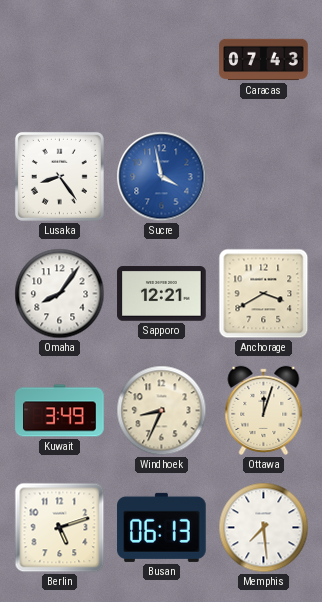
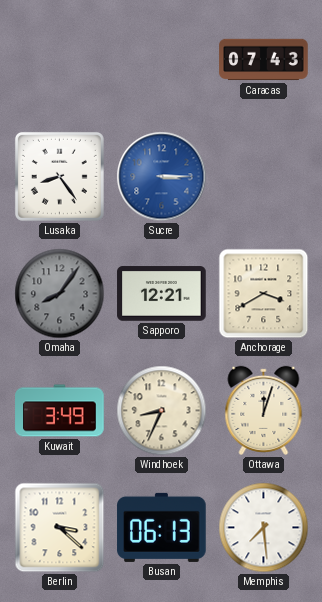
Sucre: 3:58 -> 3:15 (162, 177)
Omaha dial: white -> grey (60, 294)
Berlin: 5:12 -> 3:22 (60, 528)
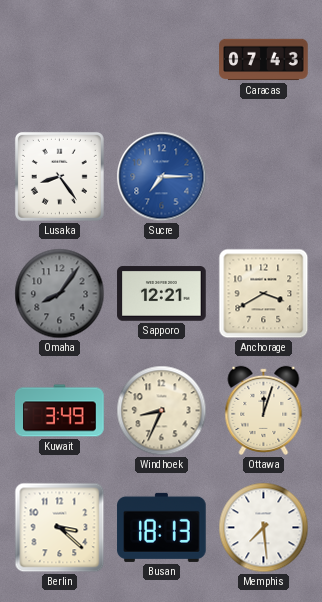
Sucre: 3:15 -> 7:15 (162, 177)
Busan: 06:13 -> 18:13 (162, 527)
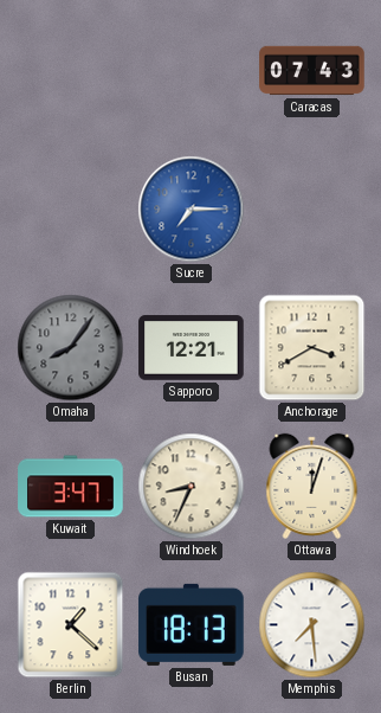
Lusaka: 8:24 -> none (59, 176)
Kuwait: 3:49 -> 3:47 (71, 487)
Berlin: 3:22 -> 1:22 (71, 625)
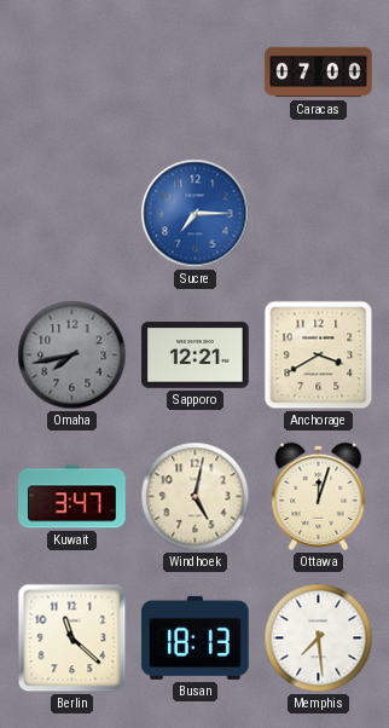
Caracas: 07:43 -> 07:00 (319, 73)
Omaha: 8:06 -> 7:43 (72, 356)
Windhoek: 8:34 -> 5:02 (196, 497)
Berlin: 1:22 -> 11:22 (72, 639)
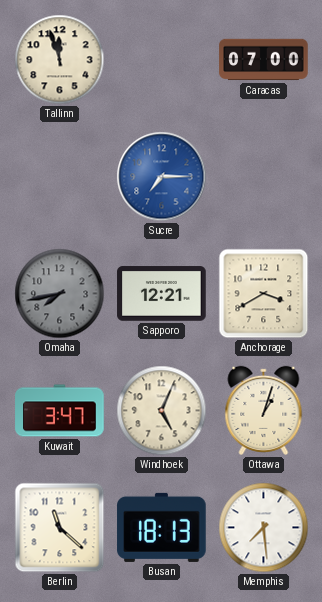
Tallinn: none -> 11:57 (60, 60)
Windhoek: 5:02 -> 5:04 (162, 411)
Ottawa: 12:03 -> 1:03 (264, 410)
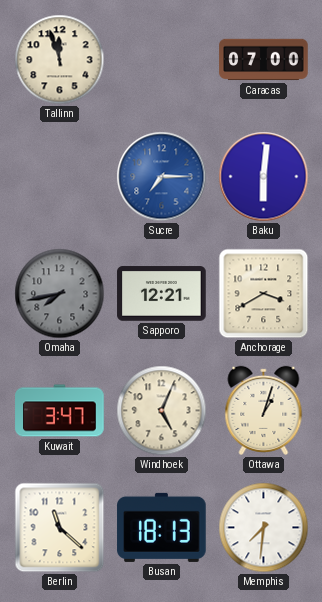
Baku: none -> 6:01 (264, 177)
Memphis: 7:29 -> 7:31 (264, 528)
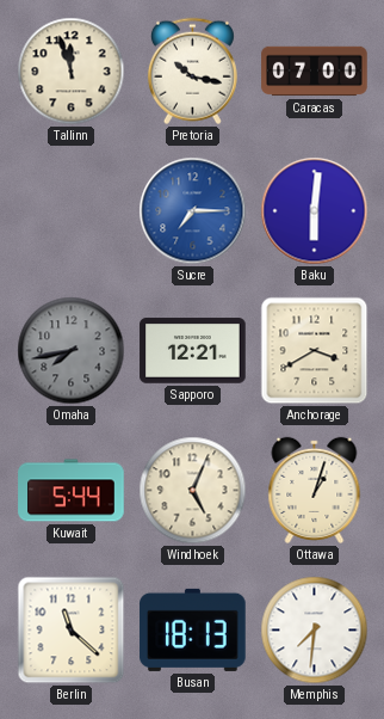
Pretoria: none -> 10:17 (192, 72)
Kuwait: 3:47 -> 5:44 (72, 491)
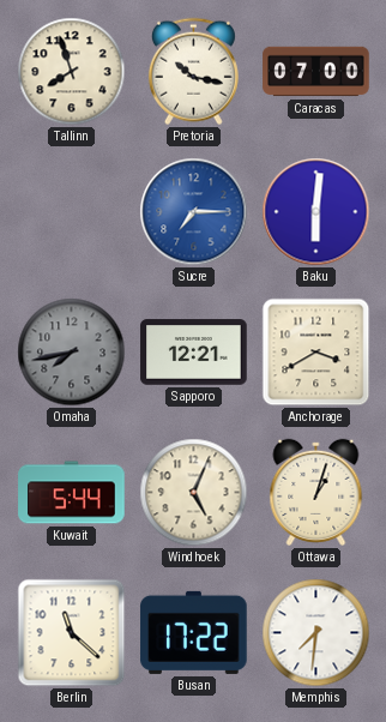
Tallinn: 11:57 -> 7:57 (72, 72)
Busan: 18:13 -> 17:22 (194, 632)
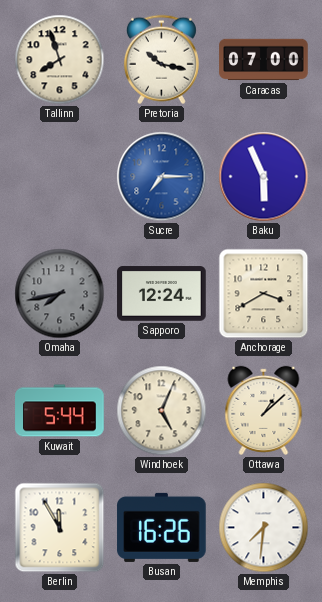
Baku: 6:01 -> 5:56 (264, 177)
Sapporo: 12:21 -> 12:24 (162, 294)
Ottawa: 1:03 -> 1:08 (264, 410)
Berlin: 11:22 -> 11:55 (60, 528)
Busan: 17:22 -> 16:26 (162, 527)
